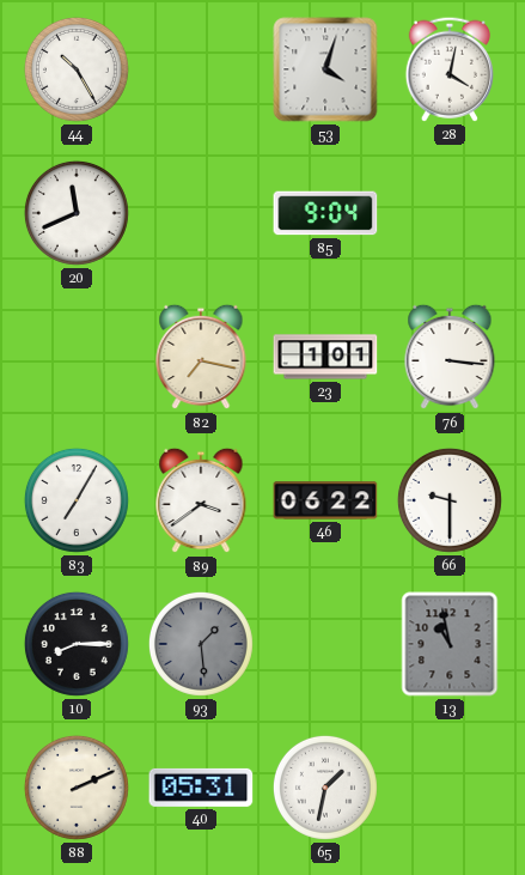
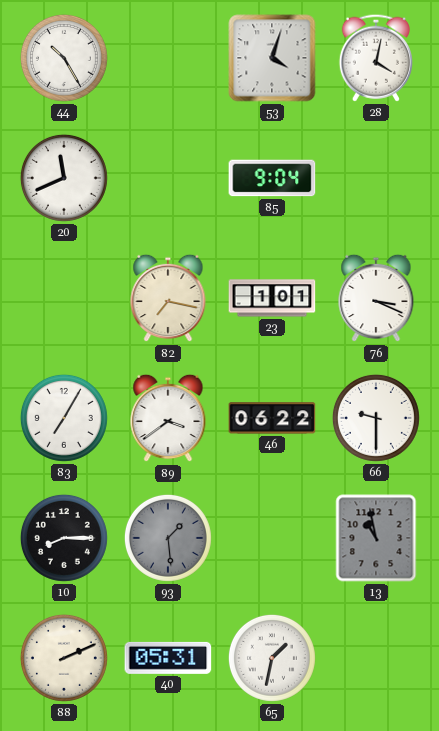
76: 3:16 -> 3:19 (376, 298)
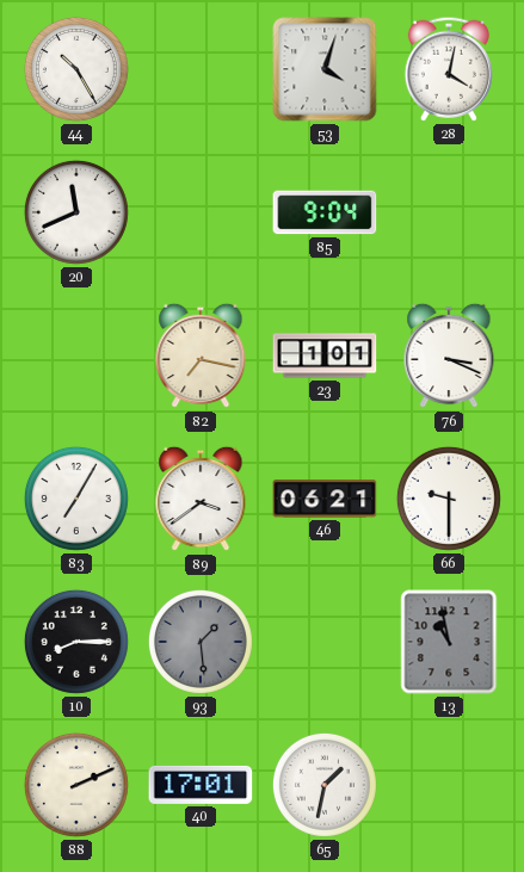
46: 06:22 -> 06:21 (325, 499)
40: 05:31 -> 17:01 (201, 785)
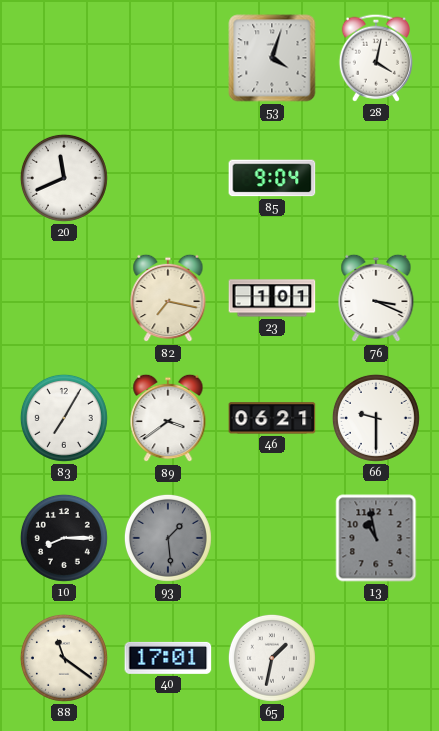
44: 10:25 -> none (76, 69)
88: 2:11 -> 11:21 (64, 658)
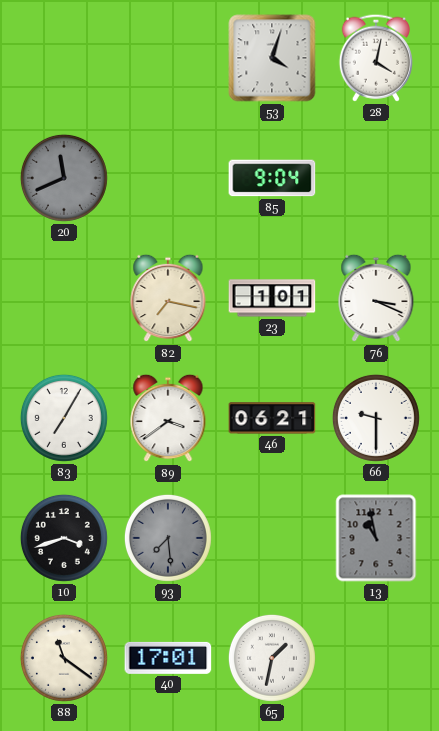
20 dial: white -> grey (64, 178)
10: 8:15 -> 3:42 (64, 538)
93: 1:29 -> 7:29 (168, 538)
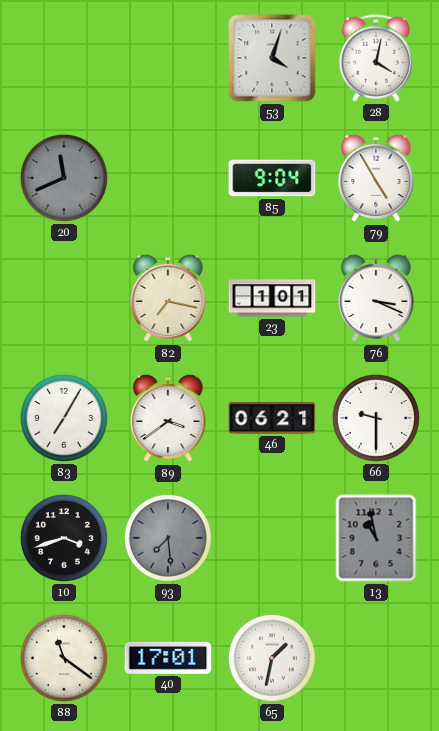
79: none -> 4:55 (376, 178)
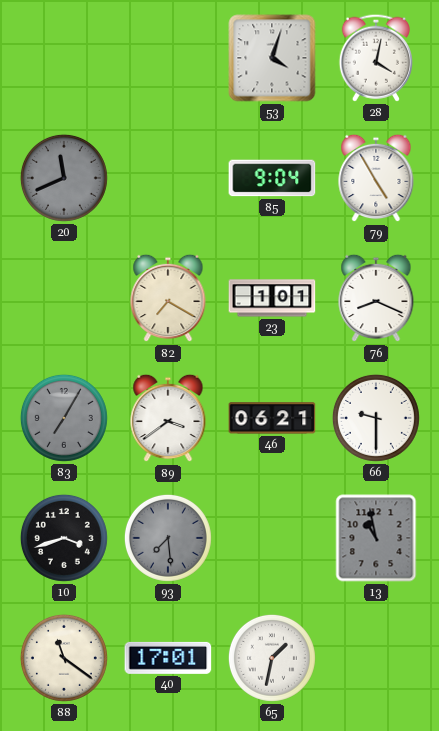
82: 7:17 -> 7:20 (168, 298)
76: 3:19 -> 8:19 (376, 298)
83 dial: white -> grey (64, 418)
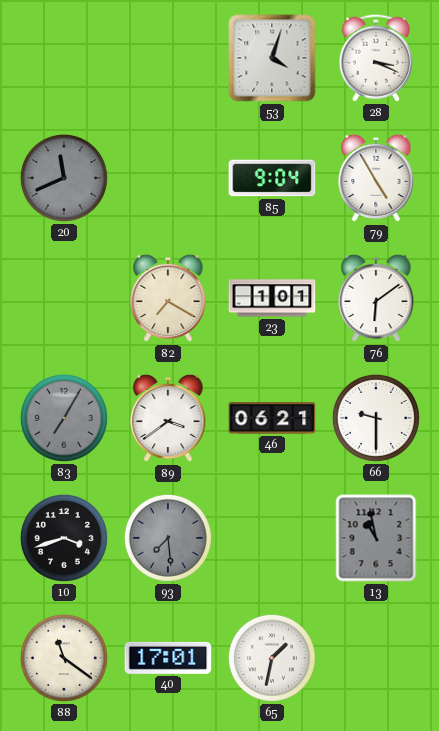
28: 4:02 -> 3:19 (376, 58)
76: 8:19 -> 6:09 (376, 298)
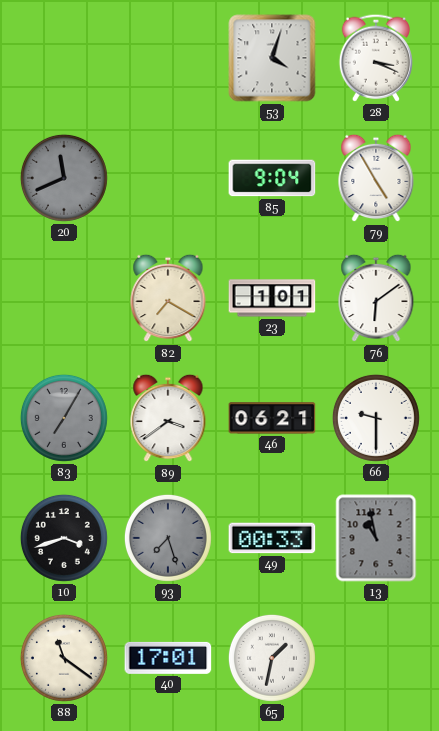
93: 7:29 -> 7:27 (168, 538)
49: none -> 00:33 (272, 538)
